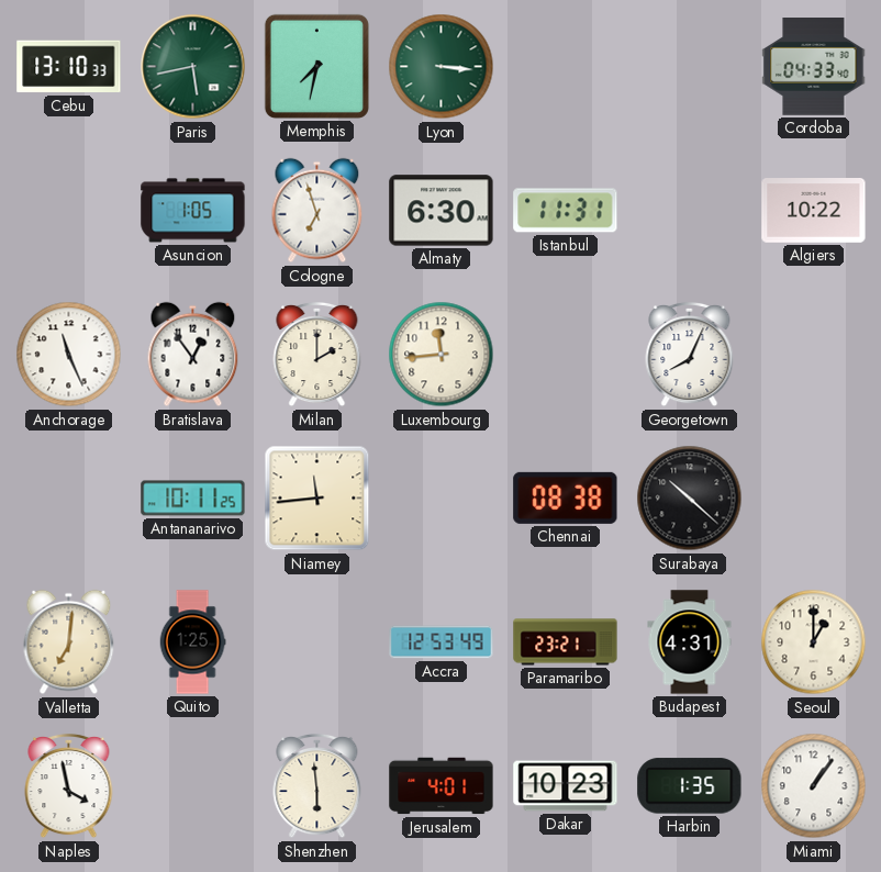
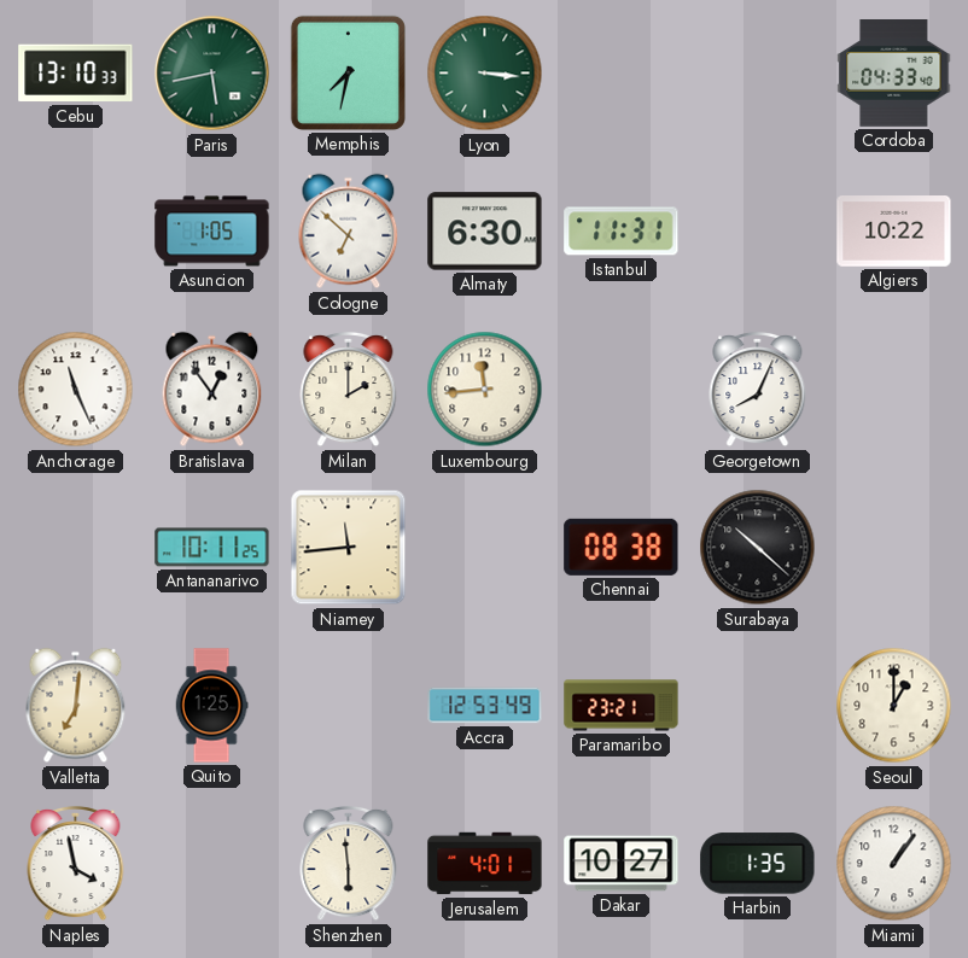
Cologne: 6:57 -> 6:52 (349, 232)
Budapest: 4:31 -> none (690, 642)
Dakar: 10:23 -> 10:27 (622, 864)
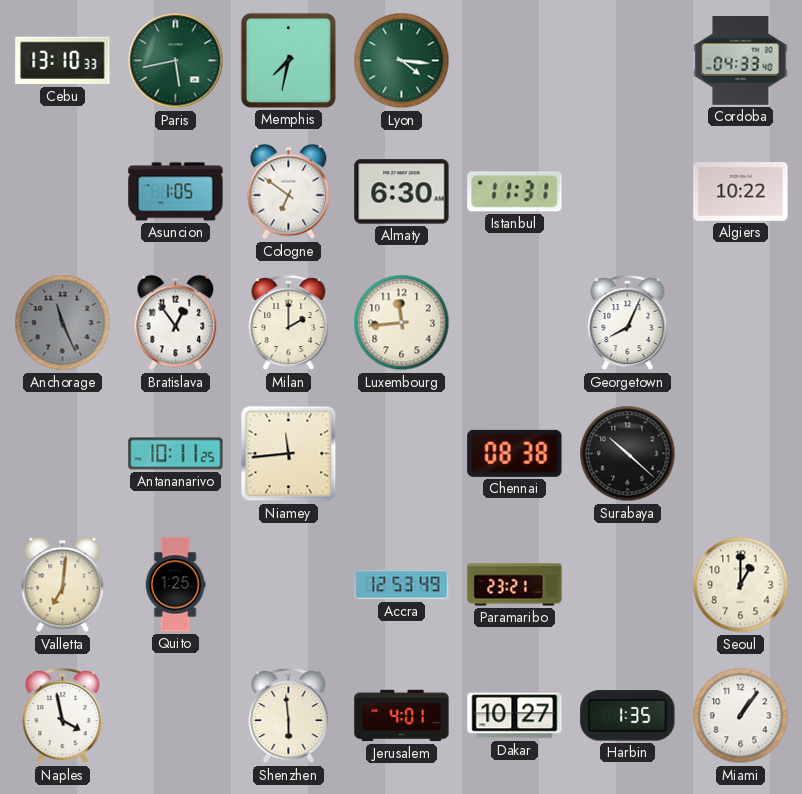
Lyon: 3:16 -> 4:16 (402, 61)
Cologne: 6:52 -> 6:51 (289, 192)
Anchorage dial: white -> grey (63, 323)
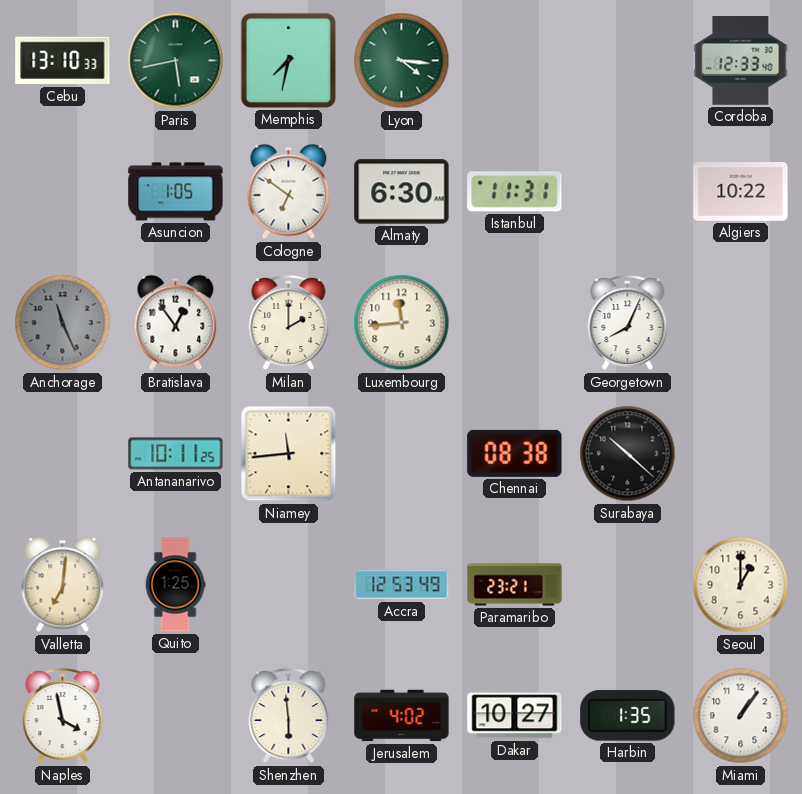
Cordoba: 04:33 -> 12:33 (741, 61)
Jerusalem: 4:01 -> 4:02 (402, 716)
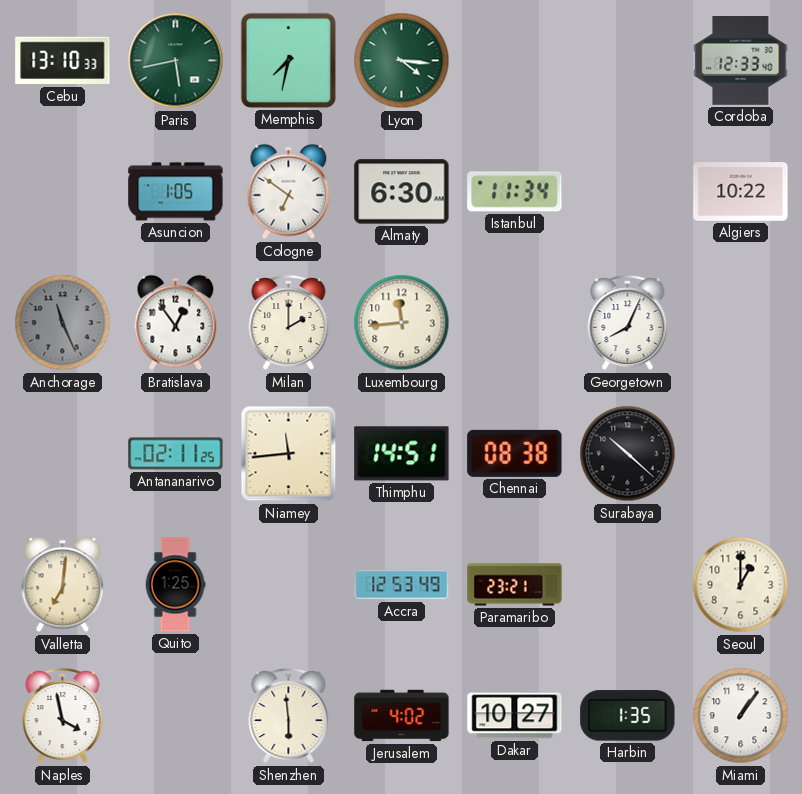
Istanbul: 11:31 -> 11:34 (515, 192)
Antananarivo: 10:11 -> 02:11 (176, 454)
Thimphu: none -> 14:51 (402, 454)
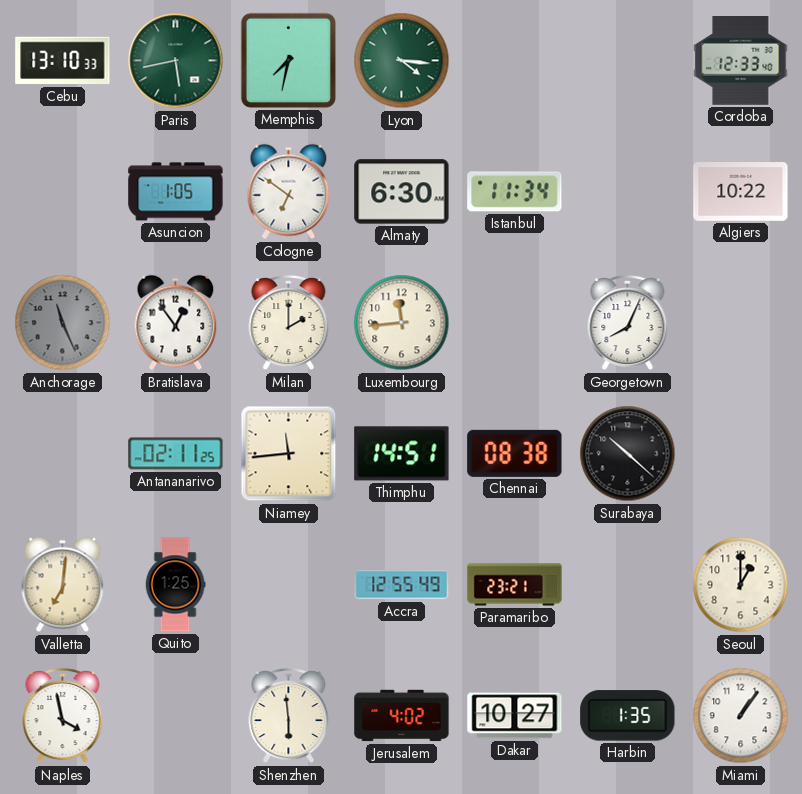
Accra: 12:53 -> 12:55 (402, 585)
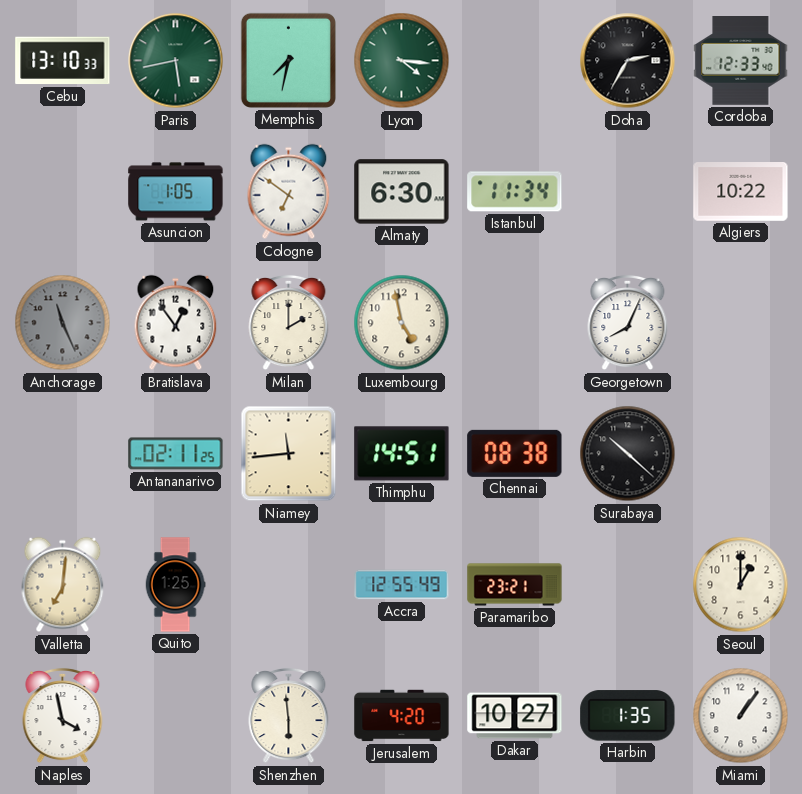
Doha: none -> 2:35 (628, 61)
Luxembourg: 11:44 -> 4:58 (402, 323)
Jerusalem: 4:02 -> 4:20 (402, 716)
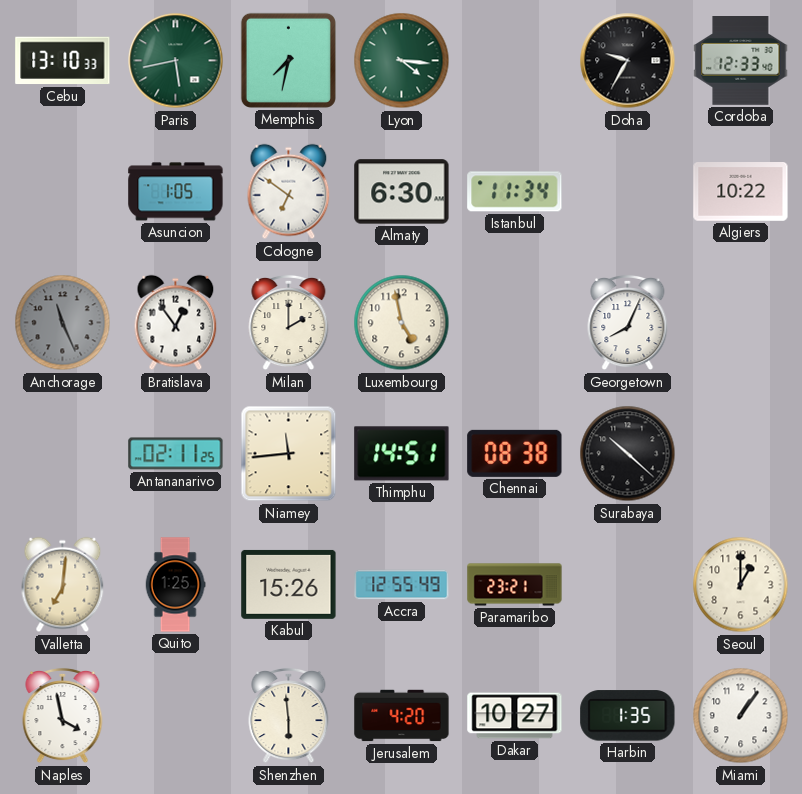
Doha: 2:35 -> 9:35 (628, 61)
Kabul: none -> 15:26 (289, 584)
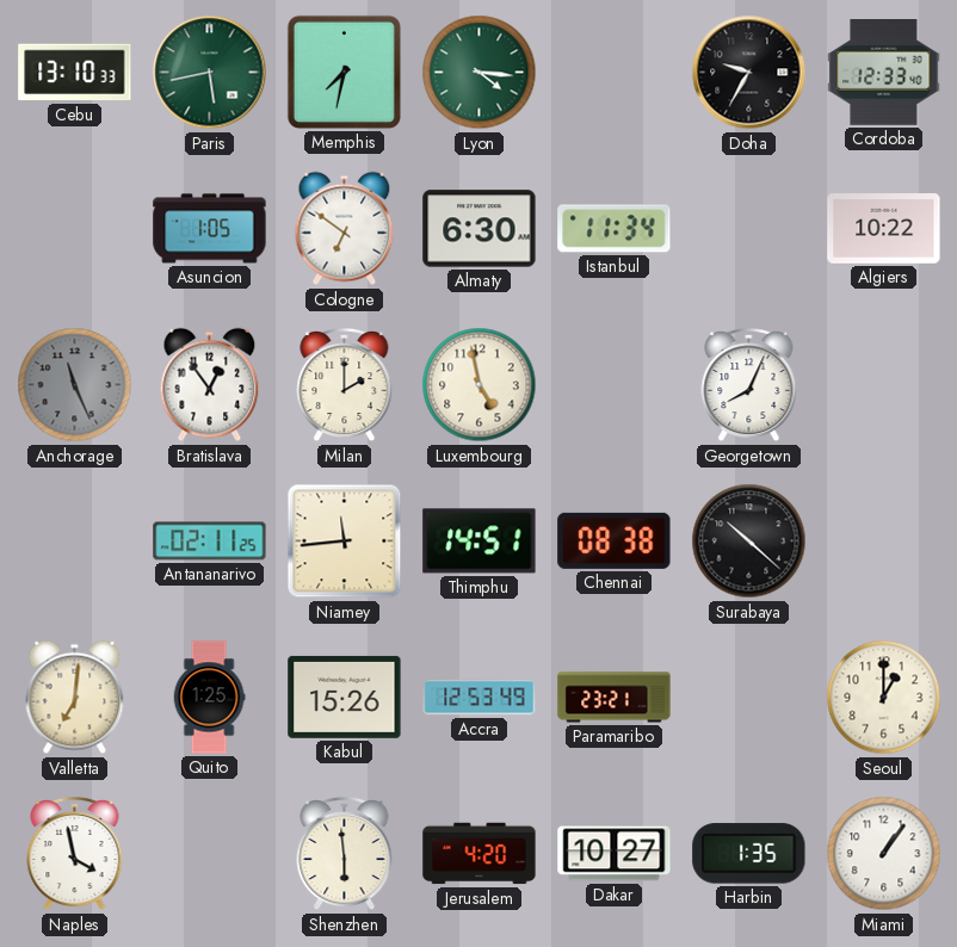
Accra: 12:55 -> 12:53 (480, 698)
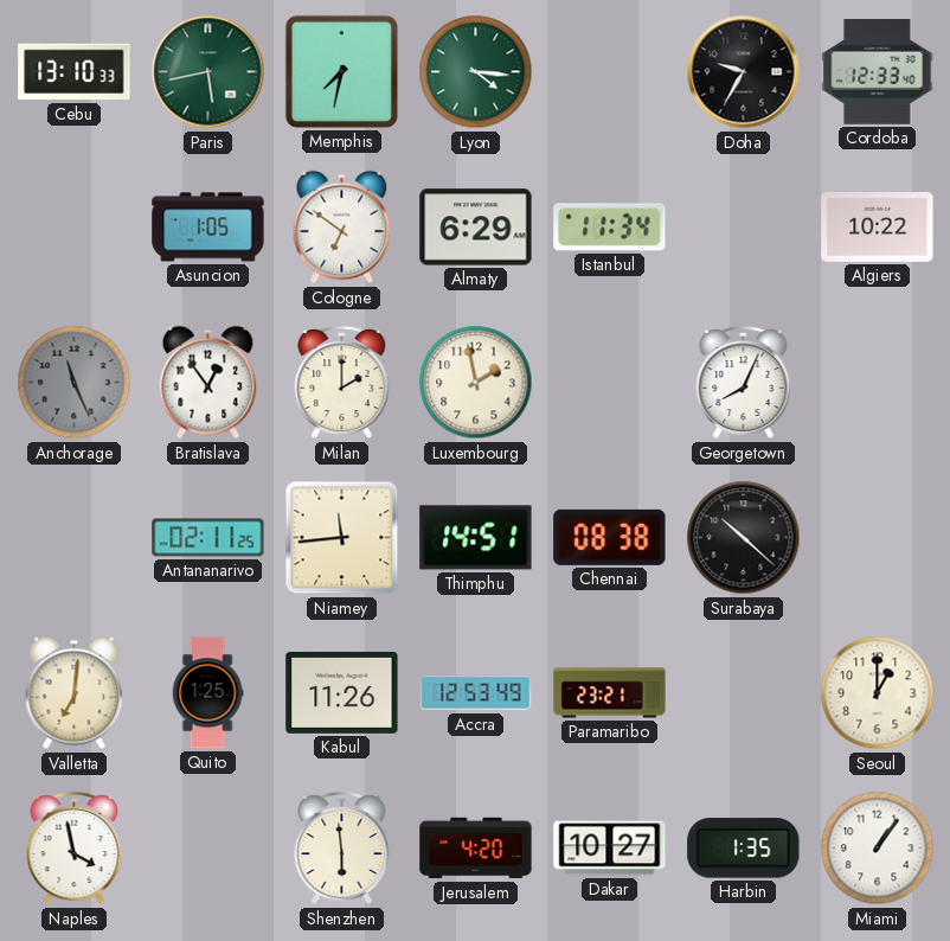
Almaty: 6:30 -> 6:29 (476, 228)
Luxembourg: 4:58 -> 1:58 (476, 383)
Kabul: 15:26 -> 11:26 (342, 692)
